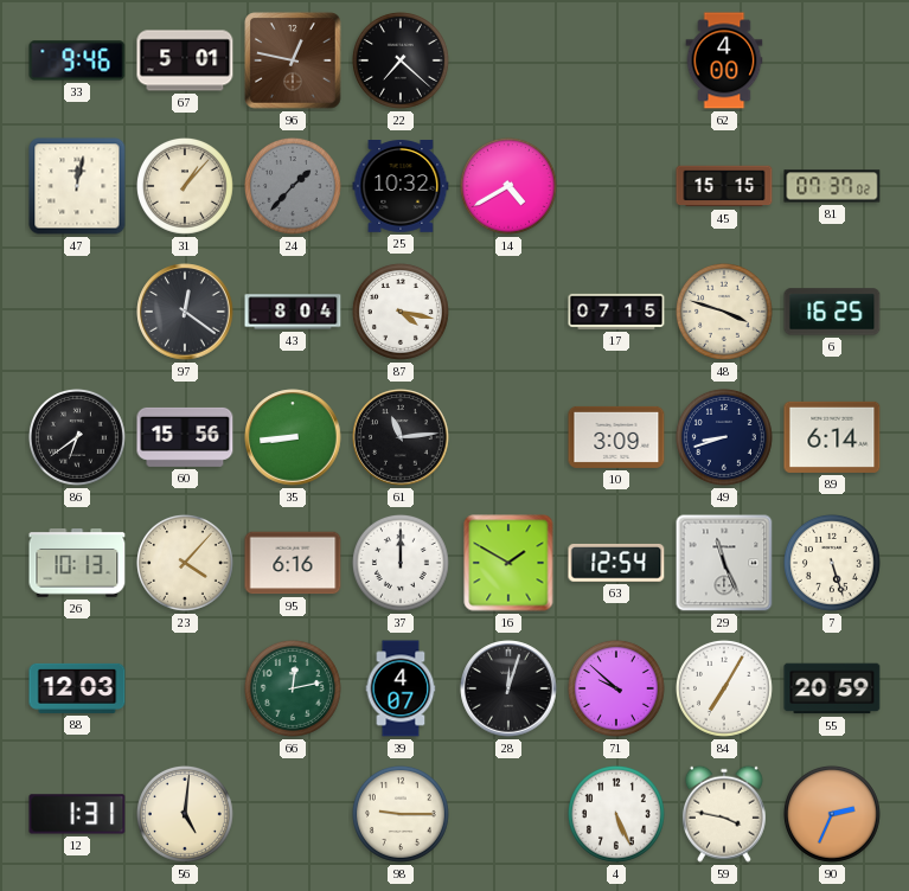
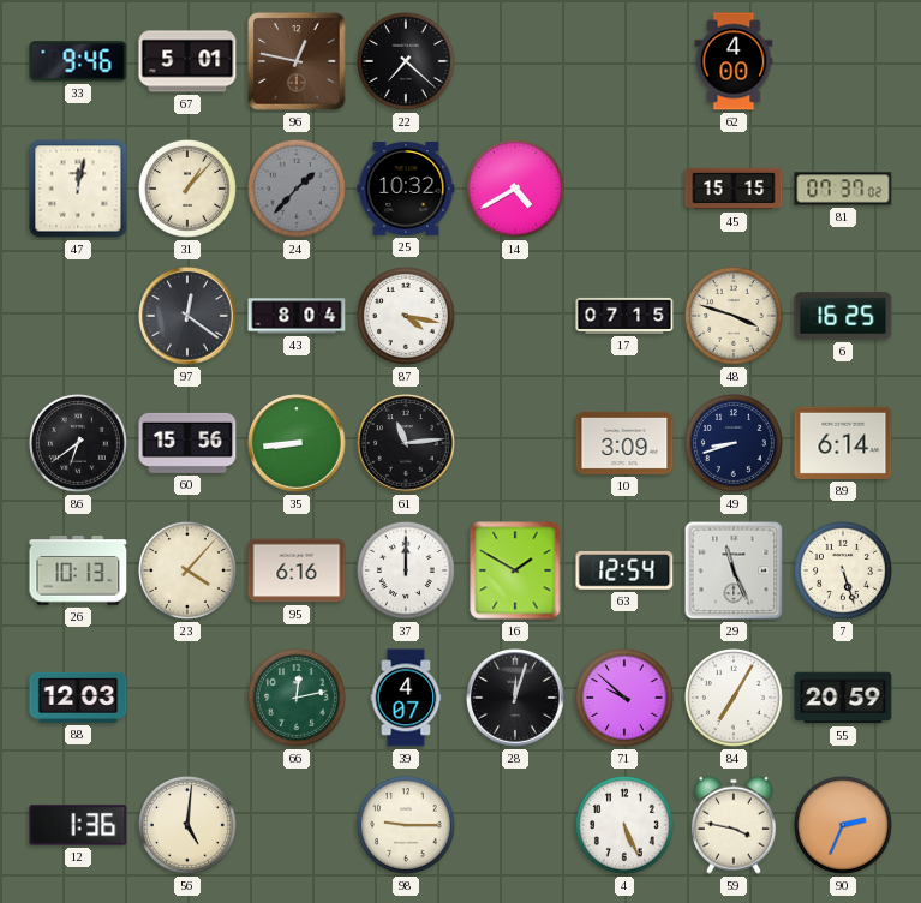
12: 1:31 -> 1:36 (78, 825)
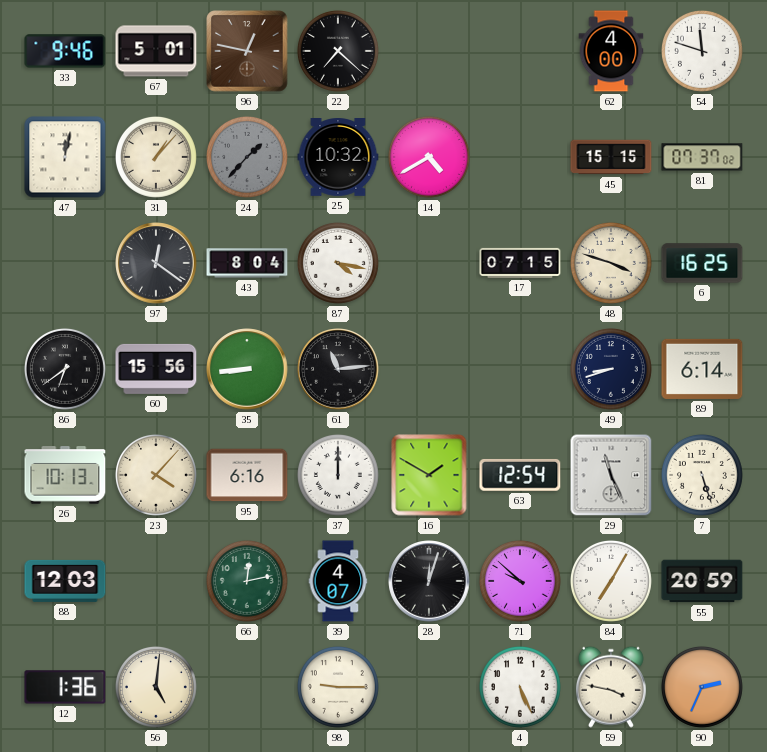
54: none -> 11:48 (702, 51)
10: 3:09 -> none (624, 443)
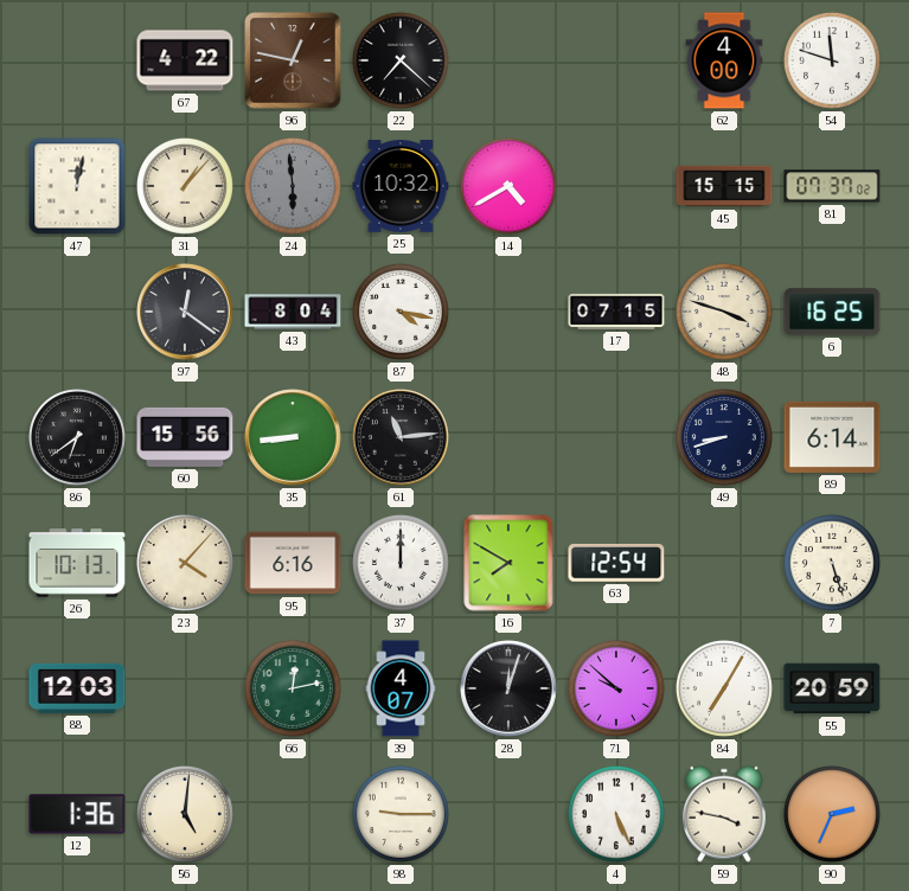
33: 9:46 -> none (65, 51)
67: 5:01 -> 4:22 (185, 60)
24: 1:37 -> 5:59 (293, 186)
16: 1:50 -> 7:50 (508, 563)
29: 11:26 -> none (611, 475)
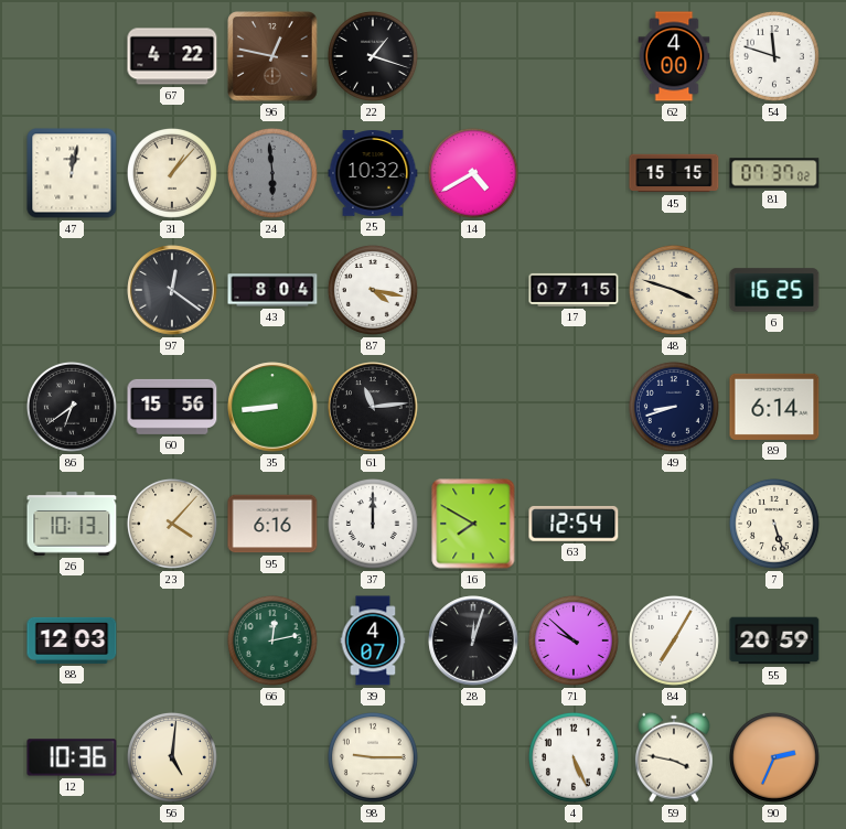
22: 7:22 -> 1:18 (373, 56)
12: 1:36 -> 10:36 (72, 757)
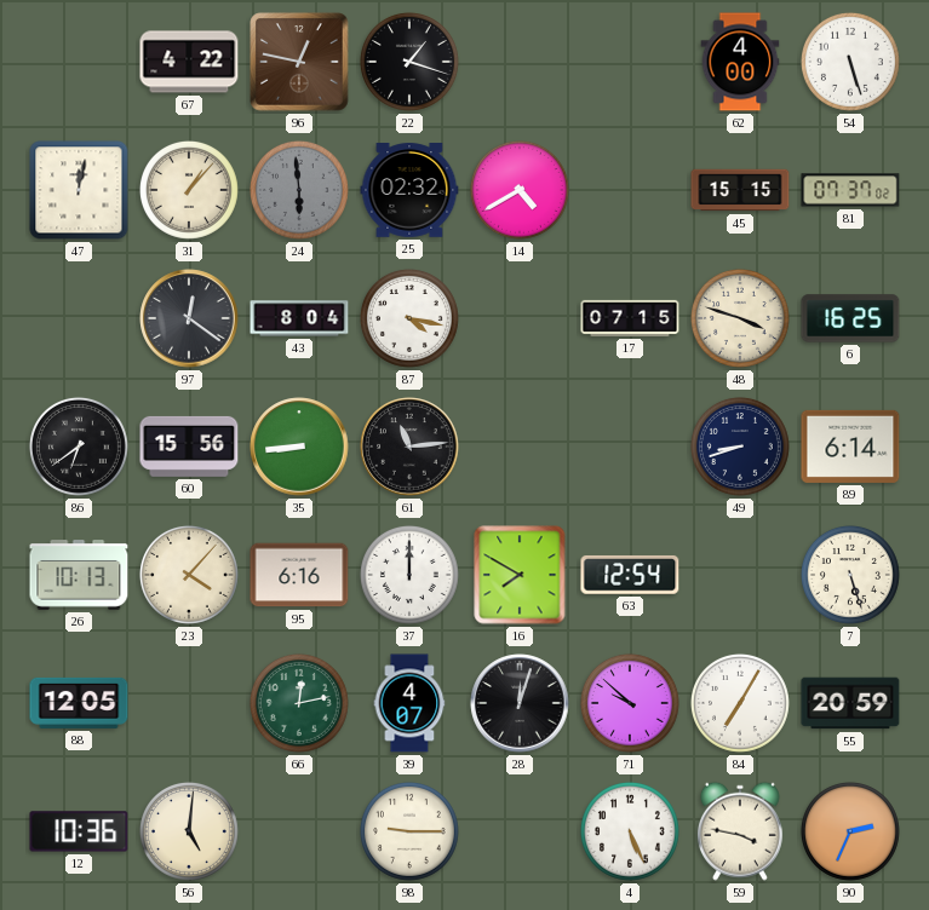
54: 11:48 -> 5:27 (850, 62)
25: 10:32 -> 02:32 (409, 191)
88: 12:03 -> 12:05 (79, 703)
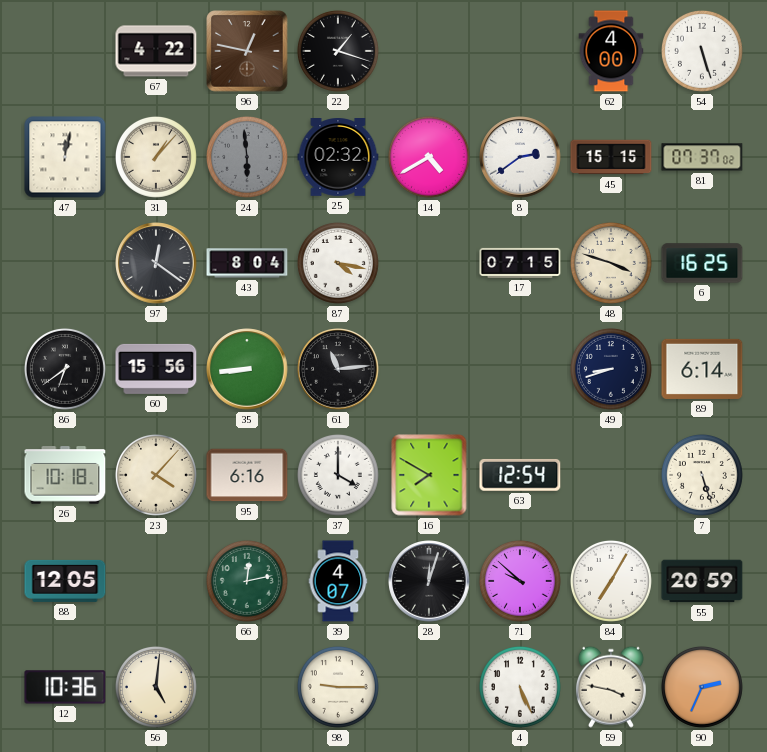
8: none -> 2:39 (520, 157)
26: 10:13 -> 10:18 (65, 475)
37: 12:00 -> 4:00 (338, 475)
